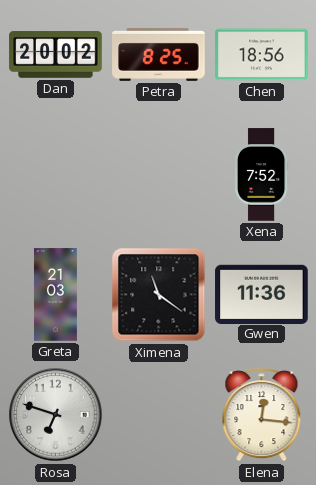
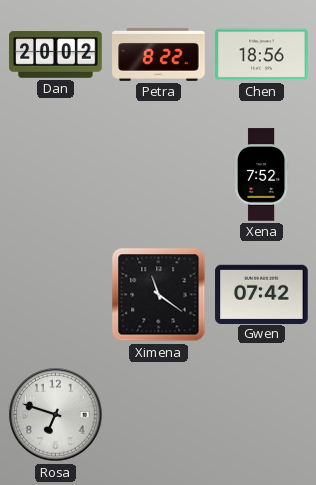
Petra: 8:25 -> 8:22 (159, 54)
Greta: 21:03 -> none (55, 295)
Gwen: 11:36 -> 07:42 (262, 294)
Elena: 12:16 -> none (262, 415)
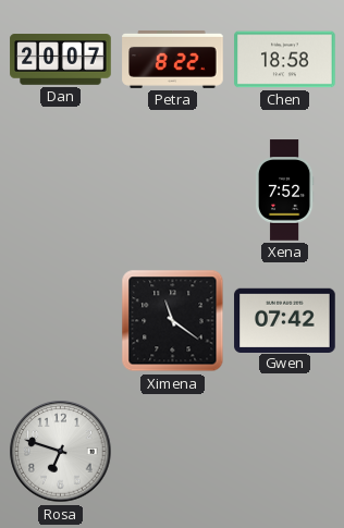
Dan: 20:02 -> 20:07 (61, 60)
Chen: 18:56 -> 18:58 (285, 60)
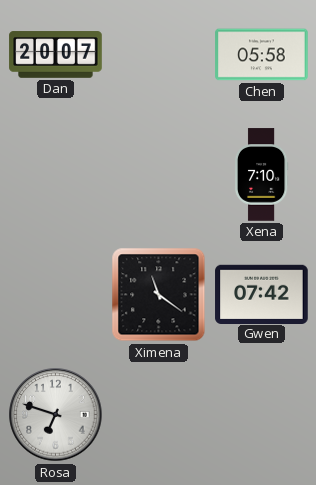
Petra: 8:22 -> none (173, 59)
Chen: 18:58 -> 05:58 (262, 55)
Xena: 7:52 -> 7:10 (261, 175)
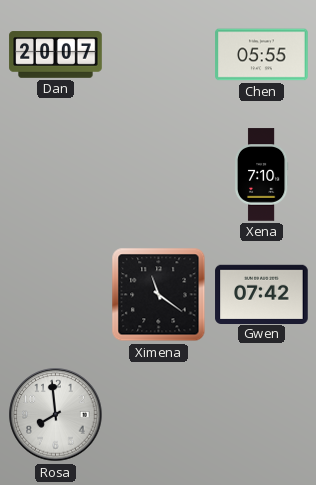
Chen: 05:58 -> 05:55 (262, 55)
Rosa: 6:48 -> 7:59 (56, 415)
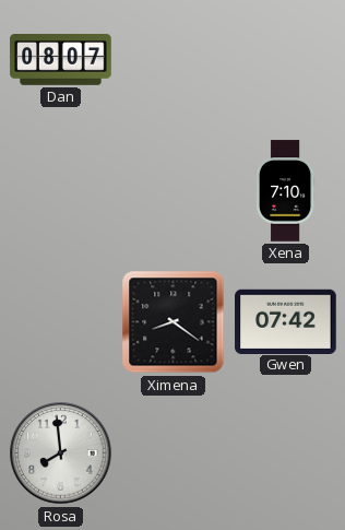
Dan: 20:07 -> 08:07 (61, 60)
Chen: 05:55 -> none (262, 55)
Ximena: 11:21 -> 8:21 (174, 322)
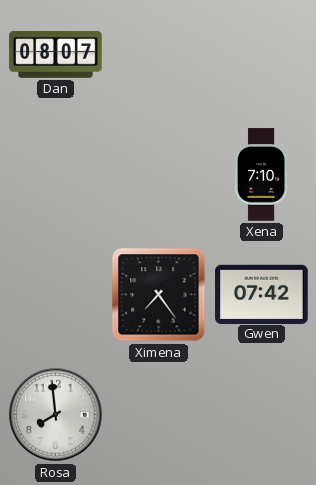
Ximena: 8:21 -> 7:24 (159, 295)
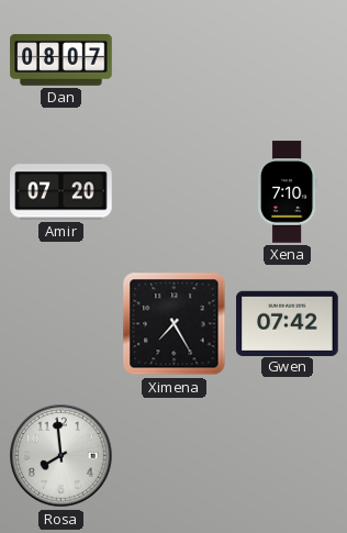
Amir: none -> 07:20 (61, 192)
Ximena: 7:24 -> 7:25 (175, 324)
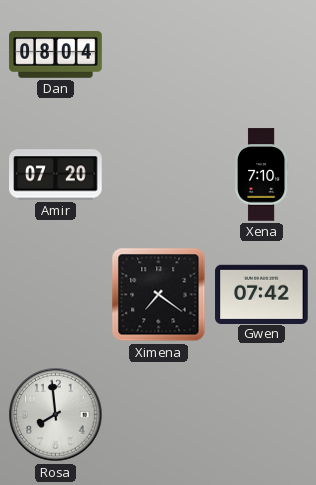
Dan: 08:07 -> 08:04 (56, 55)
Ximena: 7:25 -> 7:21 (159, 295)
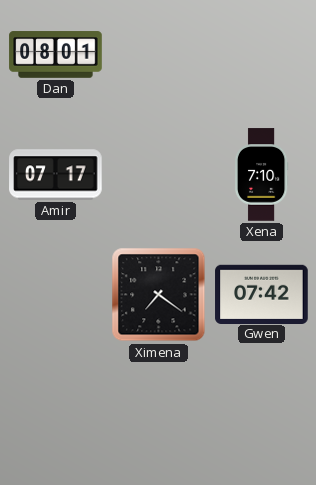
Dan: 08:04 -> 08:01 (56, 55)
Amir: 07:20 -> 07:17 (56, 175)
Rosa: 7:59 -> none (56, 415)
